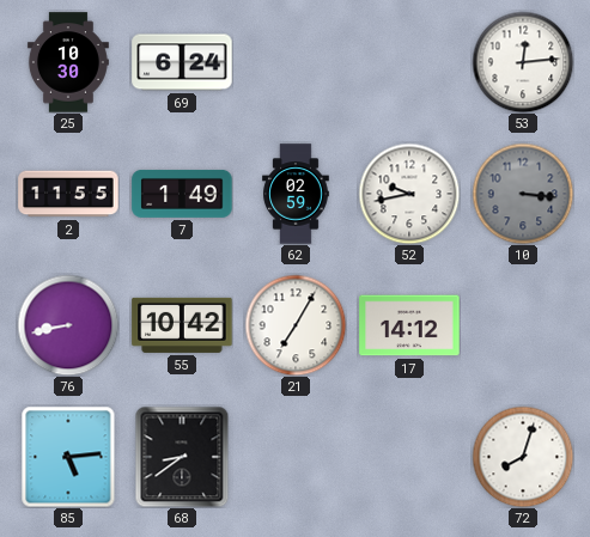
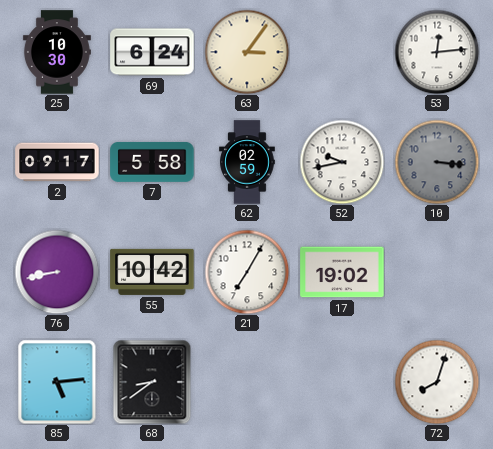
63: none -> 3:06 (247, 52)
2: 11:55 -> 09:17 (57, 162)
7: 1:49 -> 5:58 (152, 162)
17: 14:12 -> 19:02 (342, 272)
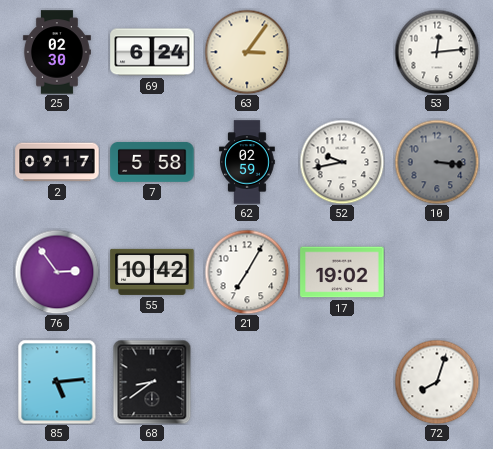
25: 10:30 -> 02:30 (57, 52)
76: 8:43 -> 2:54 (57, 272)
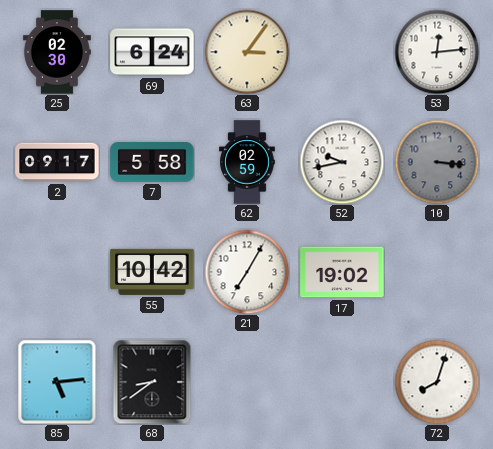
76: 2:54 -> none (57, 272)
